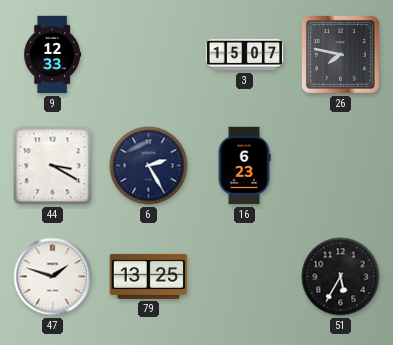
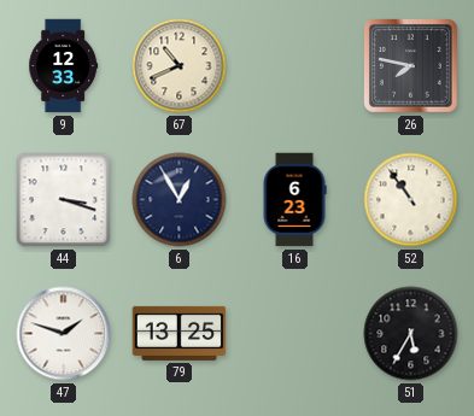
67: none -> 10:41 (180, 66)
3: 15:07 -> none (245, 55)
44: 3:20 -> 3:18 (64, 200)
6: 2:25 -> 12:55 (180, 200)
52: none -> 10:54 (411, 200)
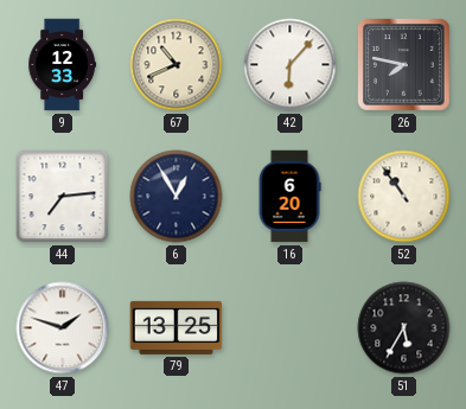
42: none -> 6:07 (291, 65)
44: 3:18 -> 7:14 (63, 197)
16: 6:23 -> 6:20 (289, 197)
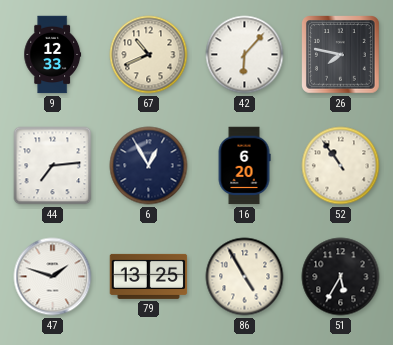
86: none -> 4:55 (245, 277)
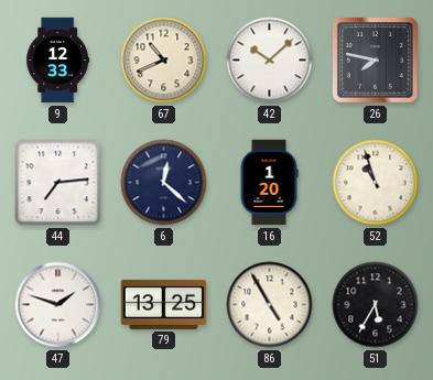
42: 6:07 -> 10:08 (270, 61)
6: 12:55 -> 12:22 (164, 183)
16: 6:20 -> 1:20 (269, 183)
52: 10:54 -> 10:57 (376, 183)
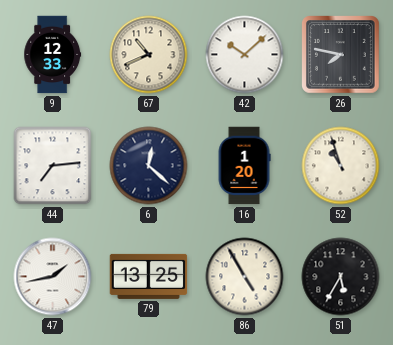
47: 1:48 -> 1:43 (53, 277)
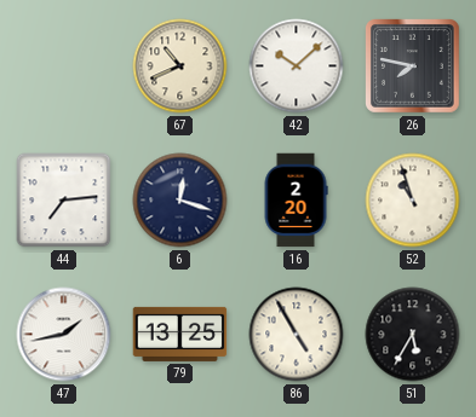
9: 12:33 -> none (53, 55)
6: 12:22 -> 12:18 (180, 201)
16: 1:20 -> 2:20 (296, 201)
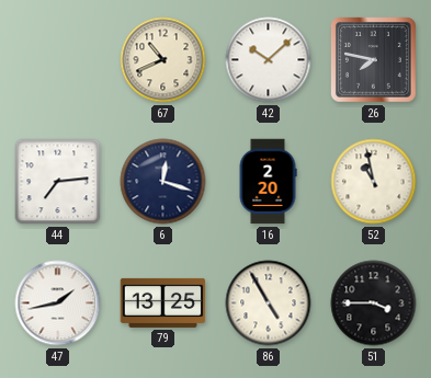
52: 10:57 -> 10:58 (374, 182)
51: 5:35 -> 3:45 (374, 303)
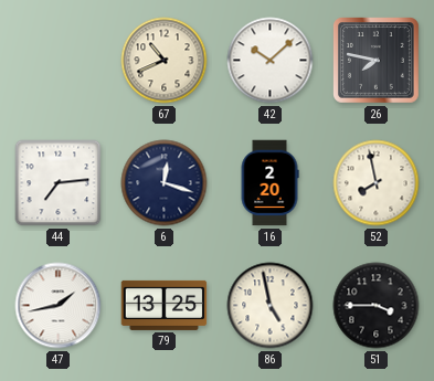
52: 10:58 -> 7:58 (377, 183)
86: 4:55 -> 4:58 (271, 306)
